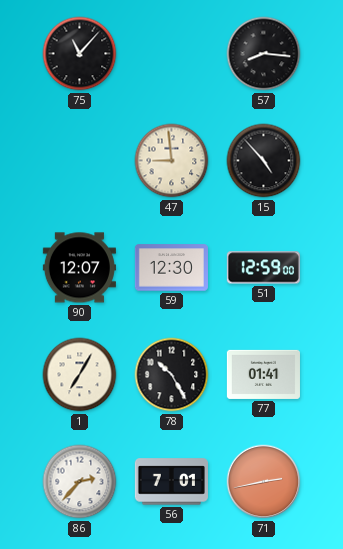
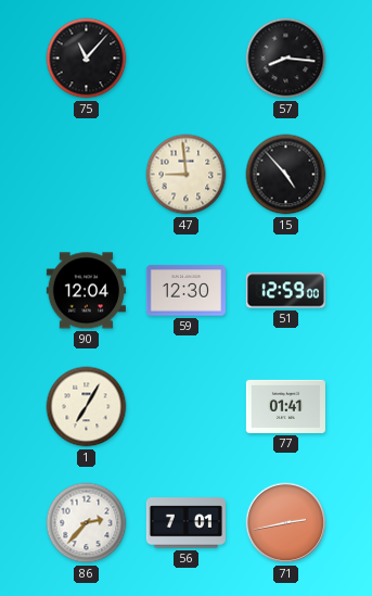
90: 12:07 -> 12:04 (86, 291)
78: 10:25 -> none (172, 375)
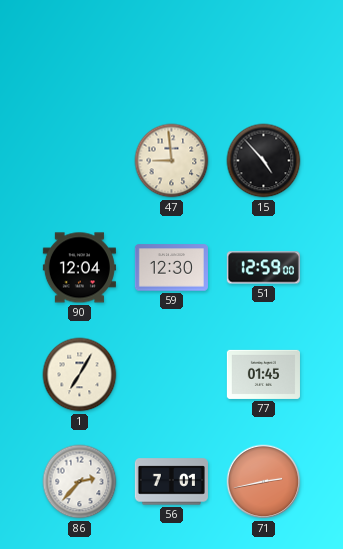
75: 11:07 -> none (87, 59)
57: 8:16 -> none (286, 59)
77: 01:41 -> 01:45 (263, 374)
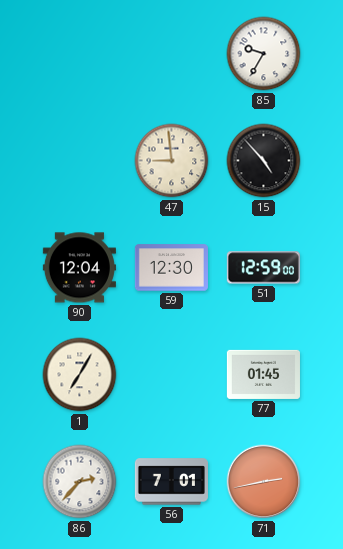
85: none -> 9:35 (264, 54)
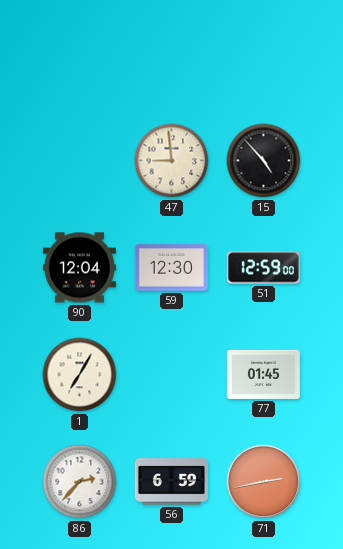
85: 9:35 -> none (264, 54)
56: 7:01 -> 6:59 (171, 482)
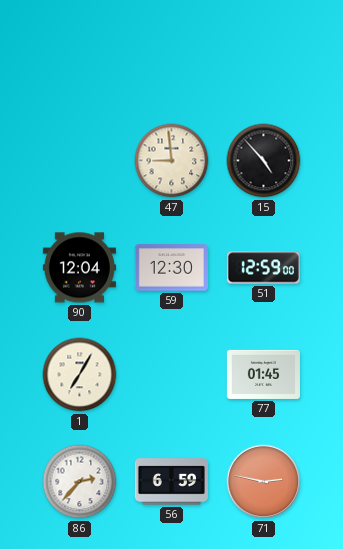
71: 2:43 -> 2:47 (264, 482)
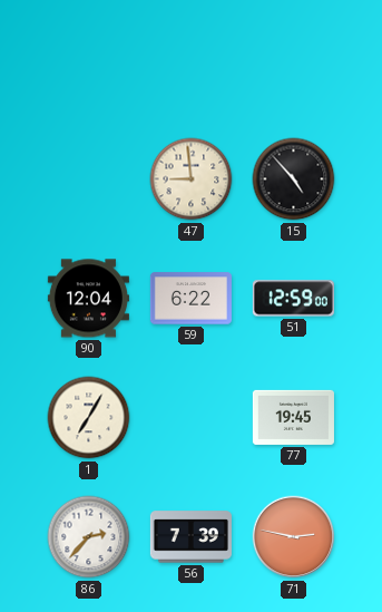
59: 12:30 -> 6:22 (190, 299)
77: 01:45 -> 19:45 (293, 417)
56: 6:59 -> 7:39 (190, 537)
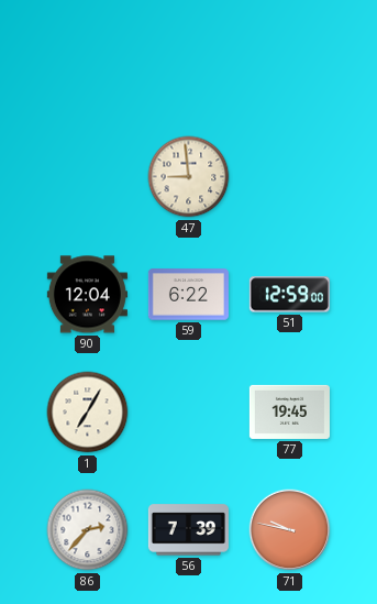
15: 4:53 -> none (294, 179)
71: 2:47 -> 9:47 (290, 530)
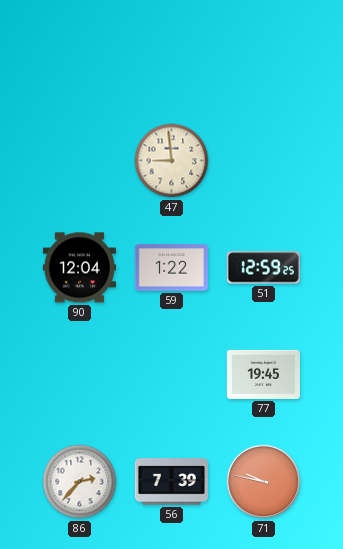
59: 6:22 -> 1:22 (171, 268)
51: 12:59:00 -> 12:59:25 (263, 268)
1: 7:05 -> none (88, 413)
